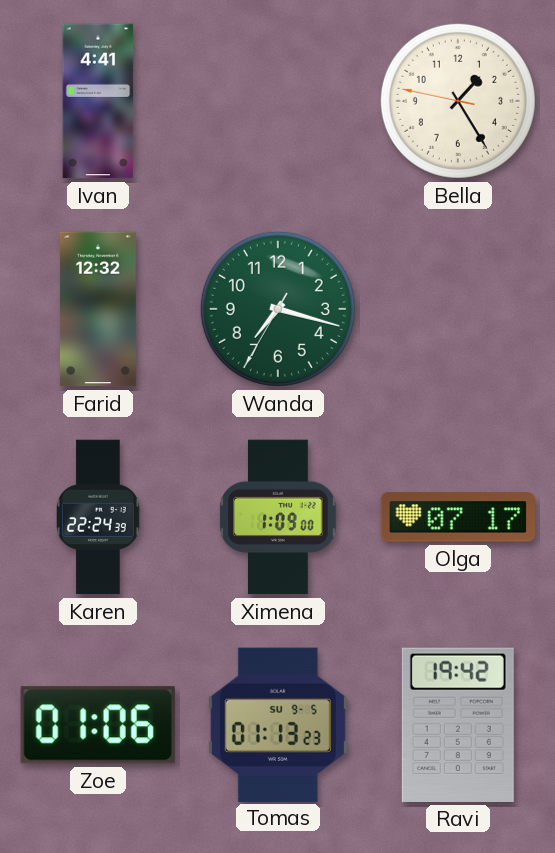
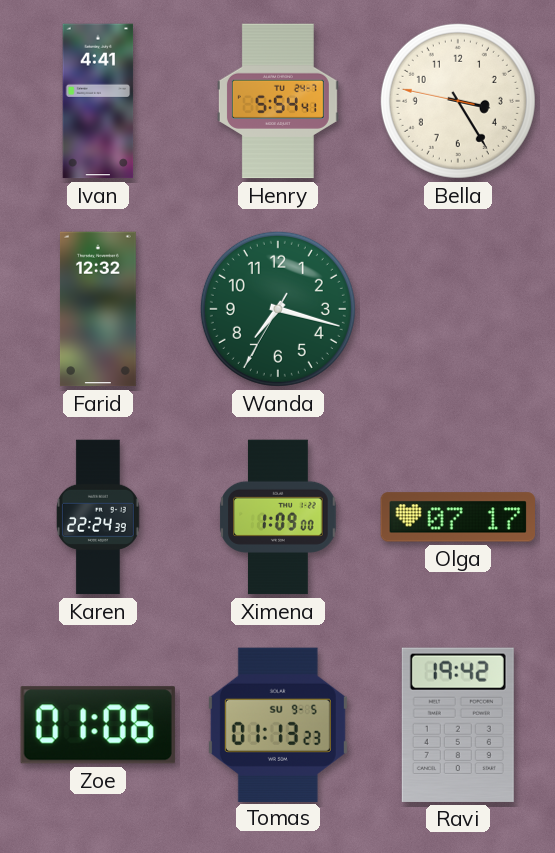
Henry: none -> 5:54 (278, 101)
Bella: 1:24 -> 3:24 (458, 101)
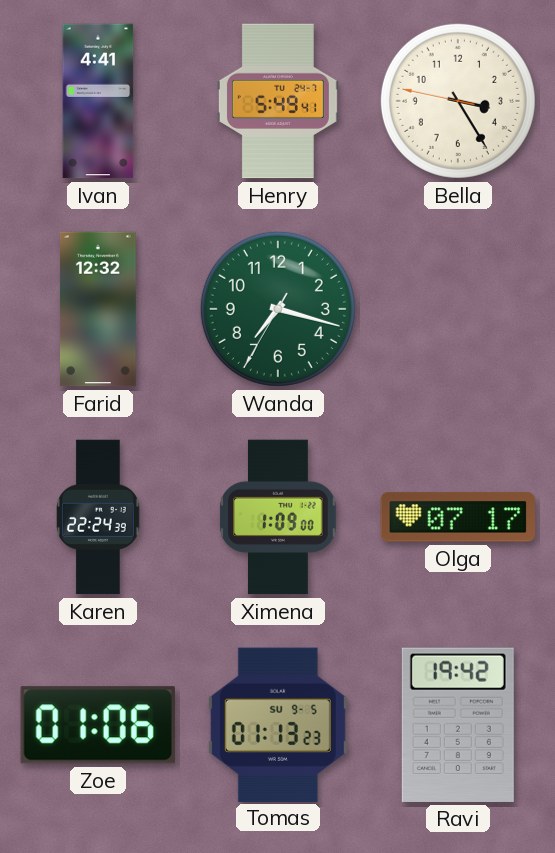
Henry: 5:54 -> 5:49 (278, 101)
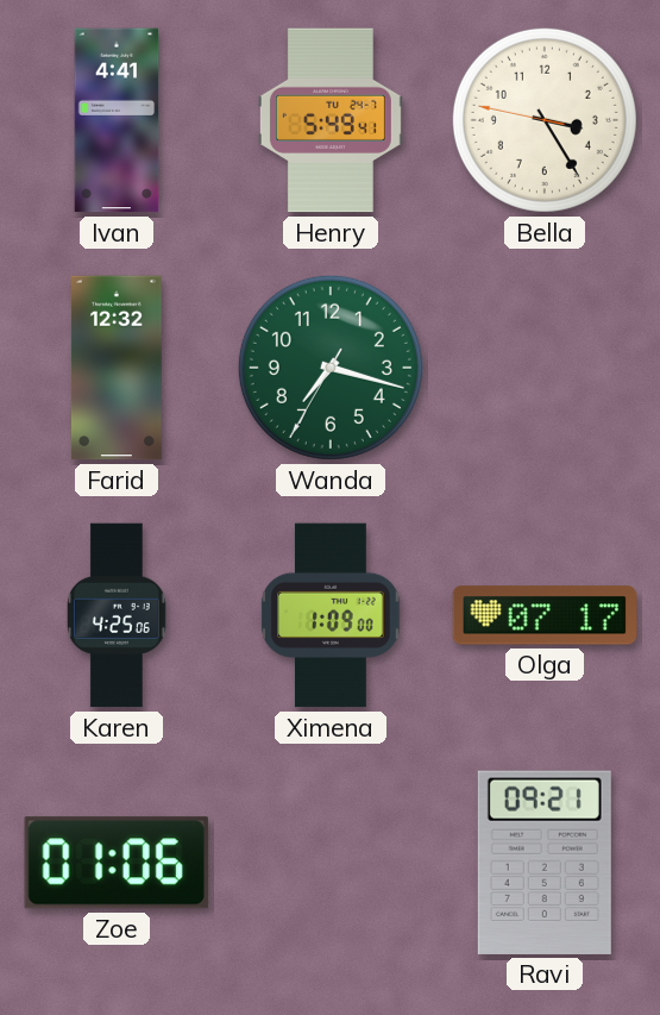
Karen: 22:24 -> 4:25 (117, 615)
Tomas: 01:13 -> none (278, 724)
Ravi: 19:42 -> 09:21 (545, 863)
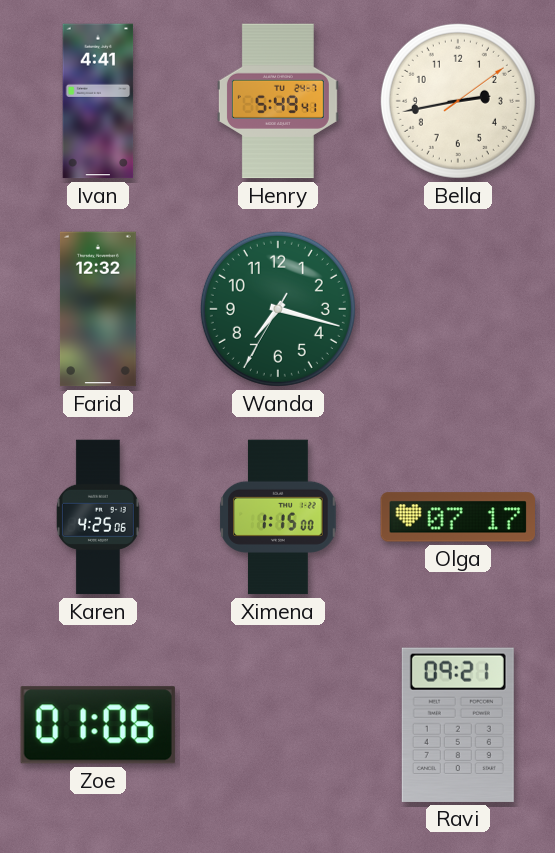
Bella: 3:24 -> 2:43 (458, 101)
Ximena: 1:09 -> 1:15 (278, 517)
